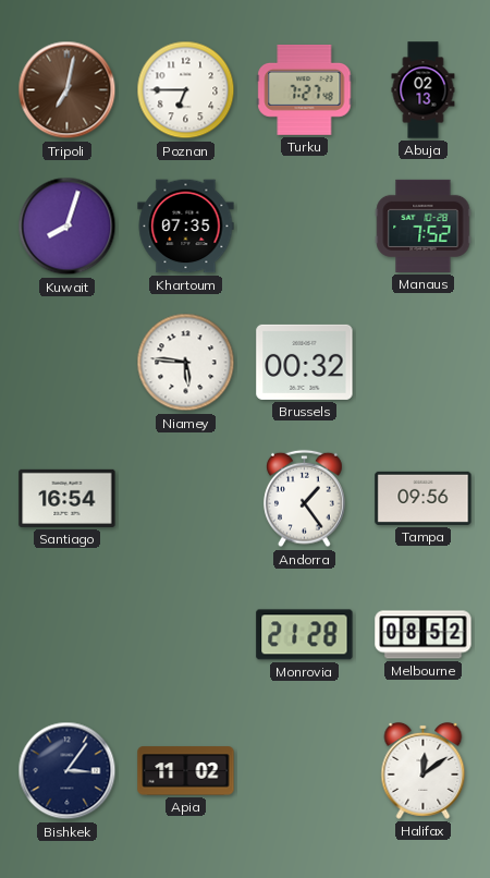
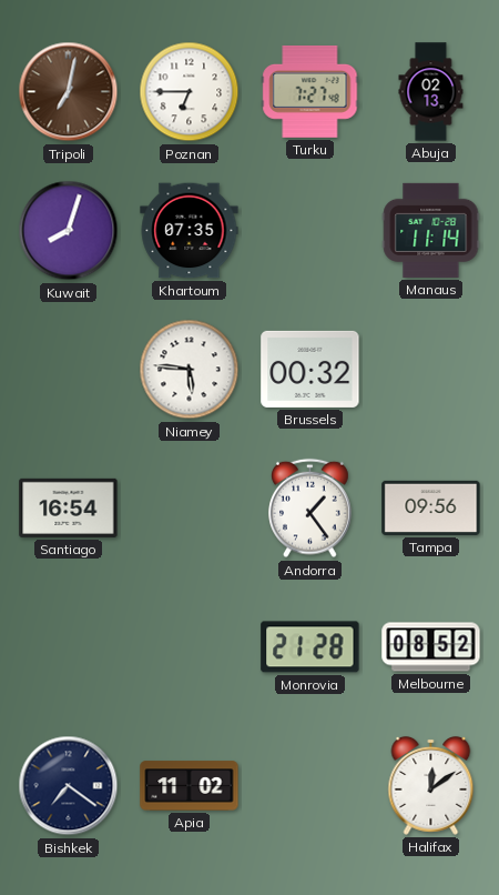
Manaus: 7:52 -> 11:14 (431, 230)
Bishkek: 3:06 -> 7:21 (69, 786)
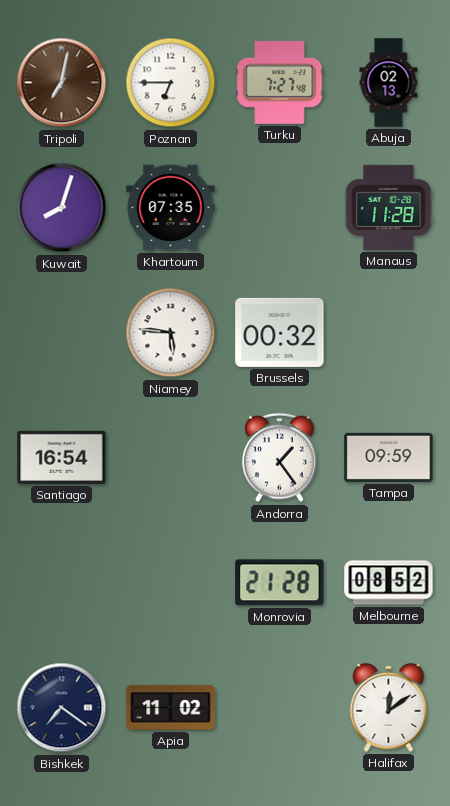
Manaus: 11:14 -> 11:28 (389, 207)
Tampa: 09:56 -> 09:59 (389, 457)
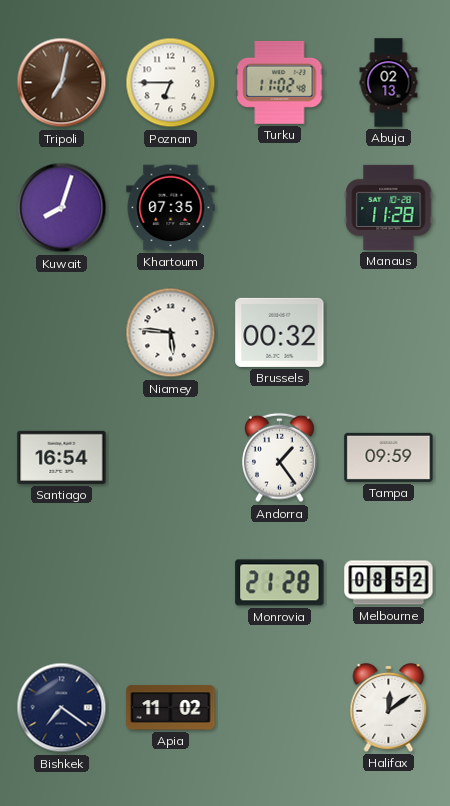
Turku: 7:27 -> 11:02 (280, 82)
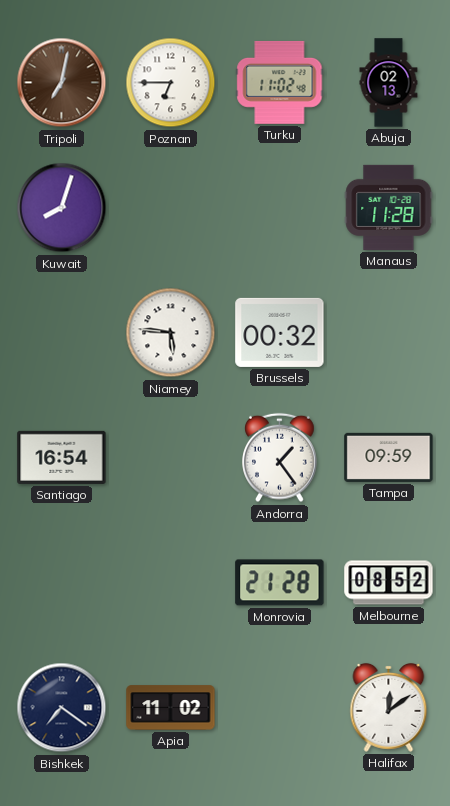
Khartoum: 07:35 -> none (171, 208)
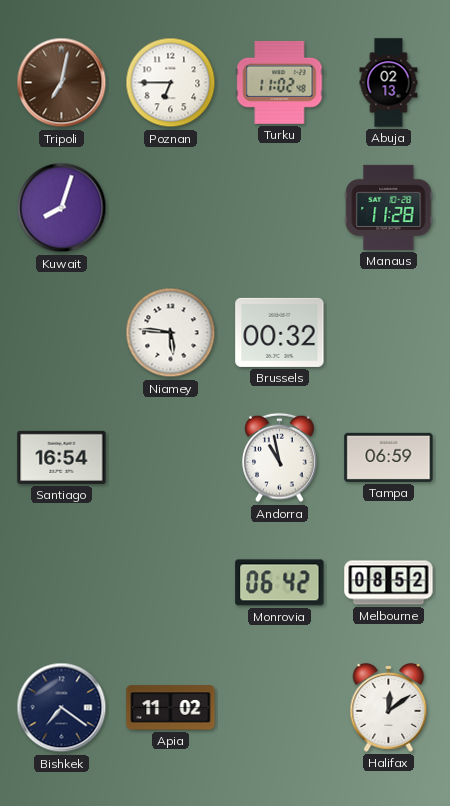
Andorra: 1:24 -> 10:58 (280, 458)
Tampa: 09:59 -> 06:59 (389, 457)
Monrovia: 21:28 -> 06:42 (280, 583)
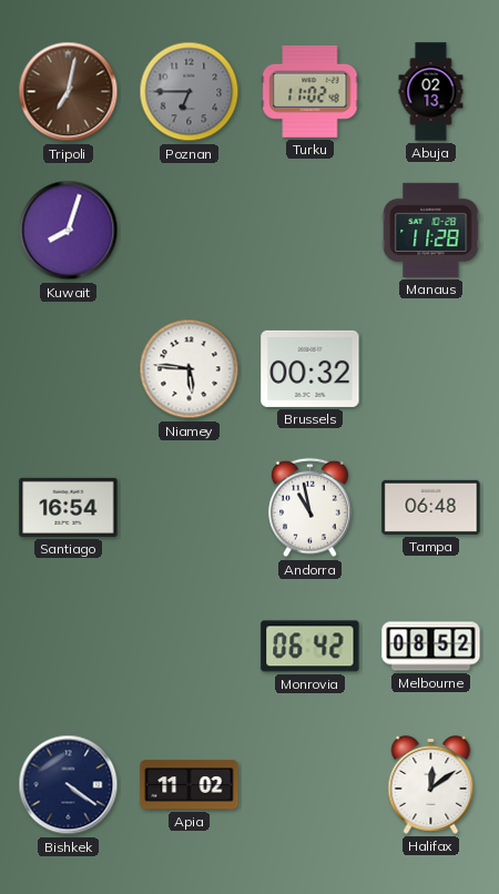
Poznan dial: white -> grey (190, 92)
Tampa: 06:59 -> 06:48 (431, 507)
Bishkek: 7:21 -> 4:21 (69, 785)
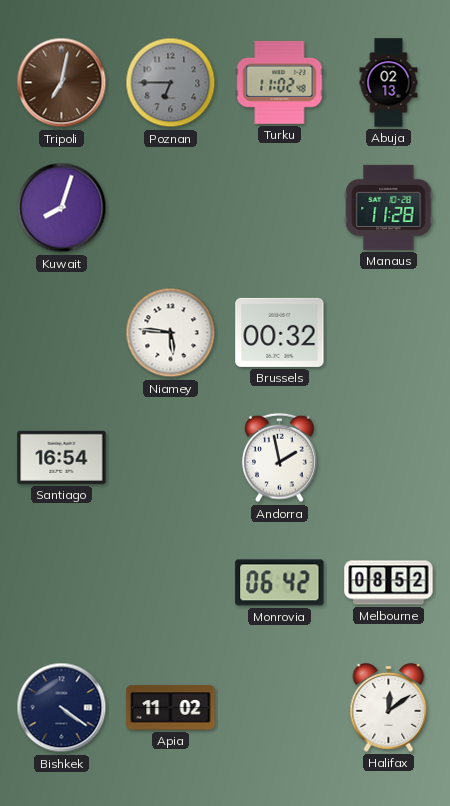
Andorra: 10:58 -> 1:58 (280, 458)
Tampa: 06:48 -> none (431, 507)
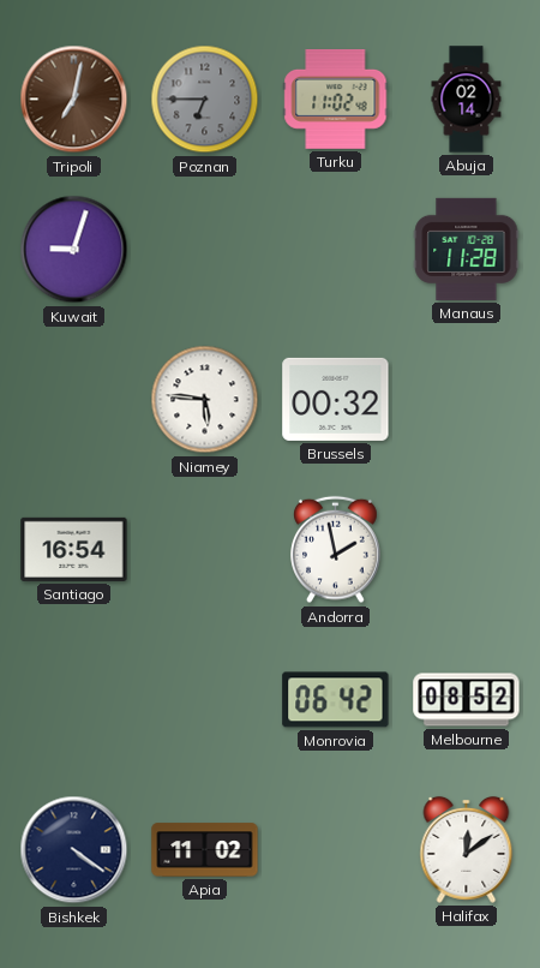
Abuja: 02:13 -> 02:14 (467, 100)
Kuwait: 8:03 -> 9:03 (74, 250)
